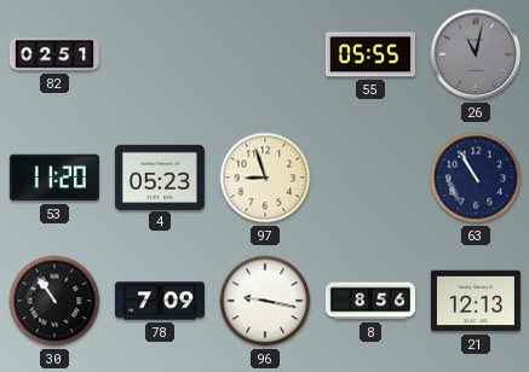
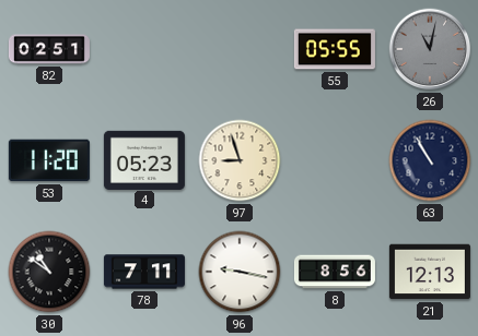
30: 10:54 -> 10:51 (49, 272)
78: 7:09 -> 7:11 (144, 272)
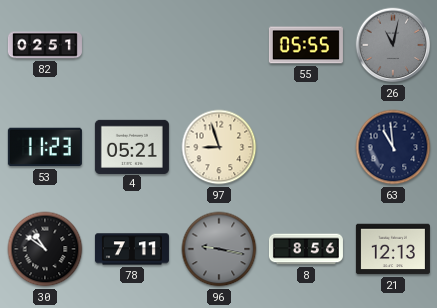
53: 11:20 -> 11:23 (45, 147)
4: 05:23 -> 05:21 (132, 146)
63: 10:55 -> 10:59 (393, 147)
96 dial: white -> grey (219, 249)
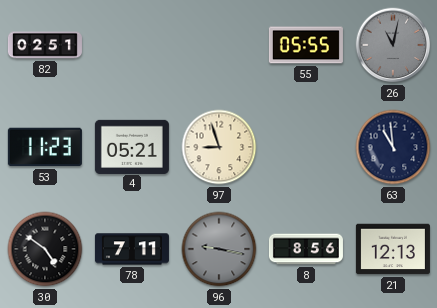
30: 10:51 -> 4:51 (45, 249)
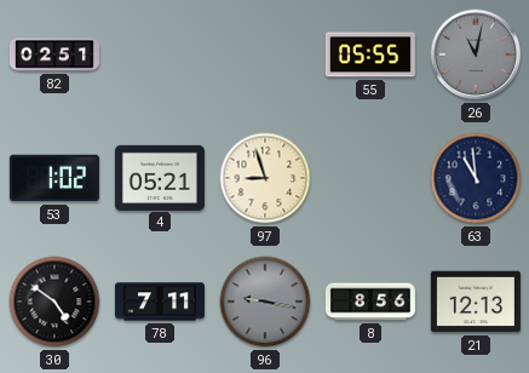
53: 11:23 -> 1:02 (54, 178)
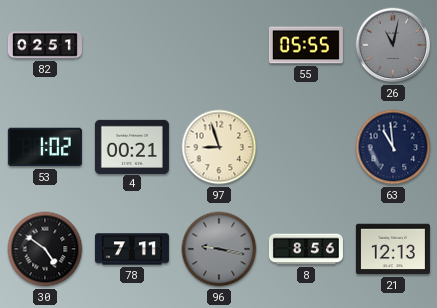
4: 05:21 -> 00:21 (132, 146)
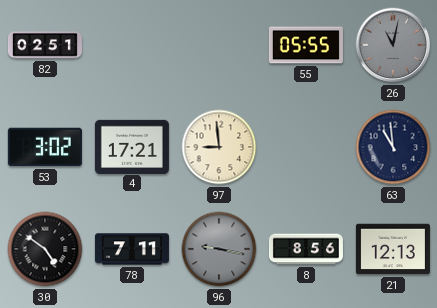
53: 1:02 -> 3:02 (45, 147)
4: 00:21 -> 17:21 (132, 146)
97: 8:57 -> 8:59 (219, 147)
